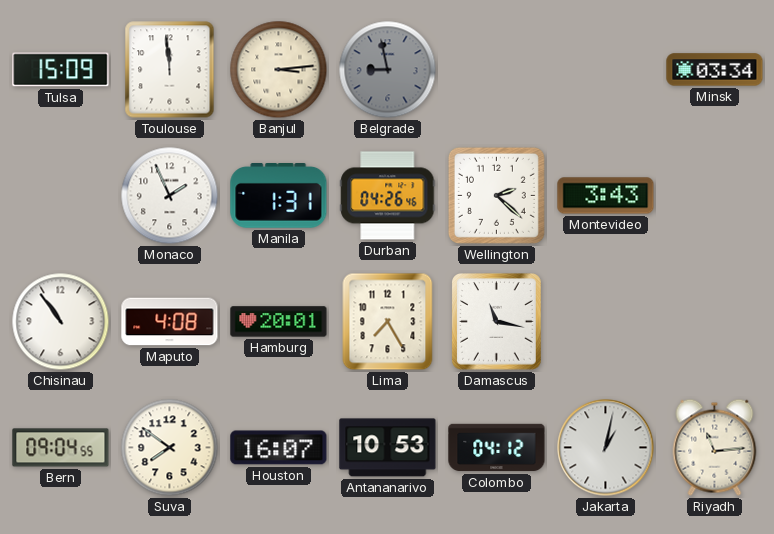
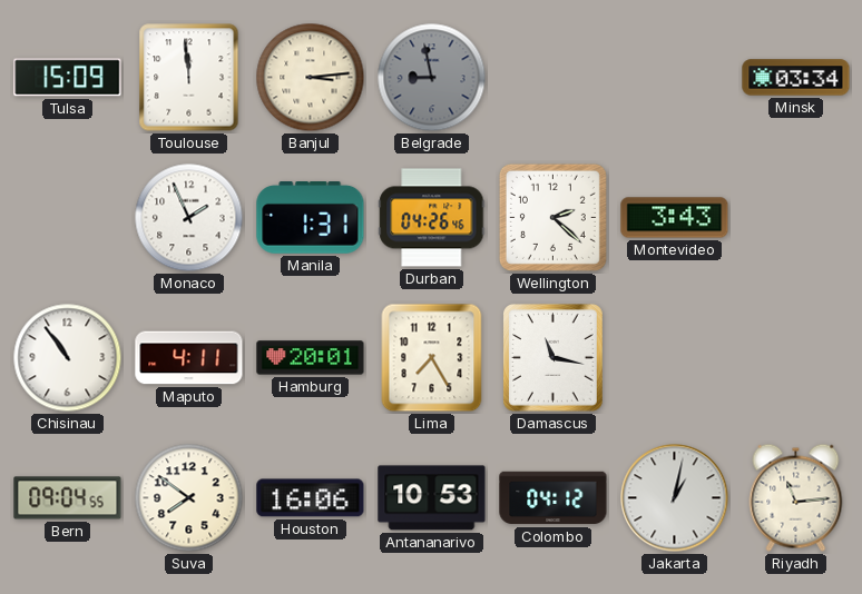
Maputo: 4:08 -> 4:11 (189, 358)
Houston: 16:07 -> 16:06 (311, 498)
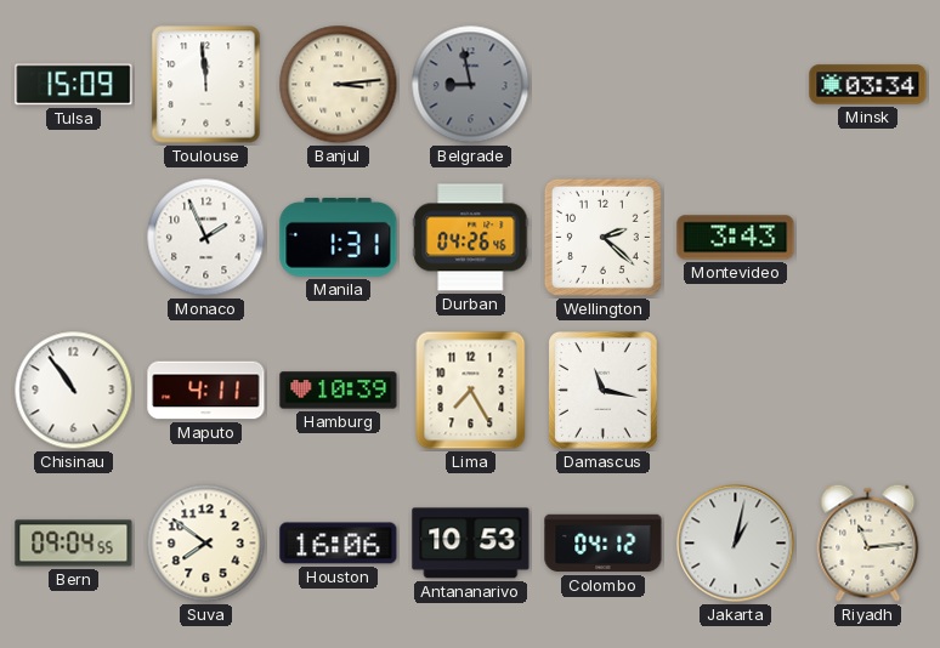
Hamburg: 20:01 -> 10:39 (339, 391)
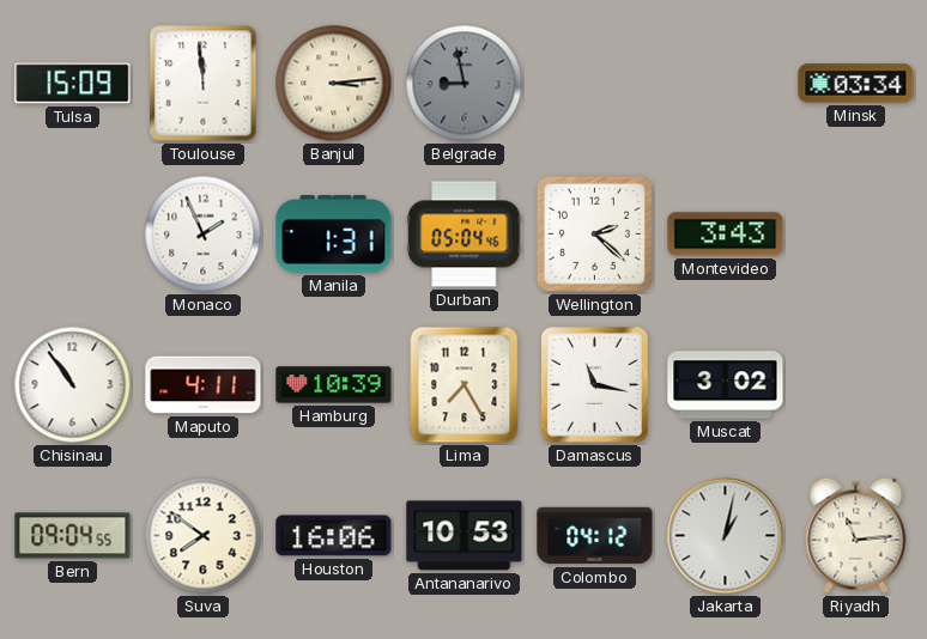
Durban: 04:26 -> 05:04 (465, 235)
Muscat: none -> 3:02 (726, 385)
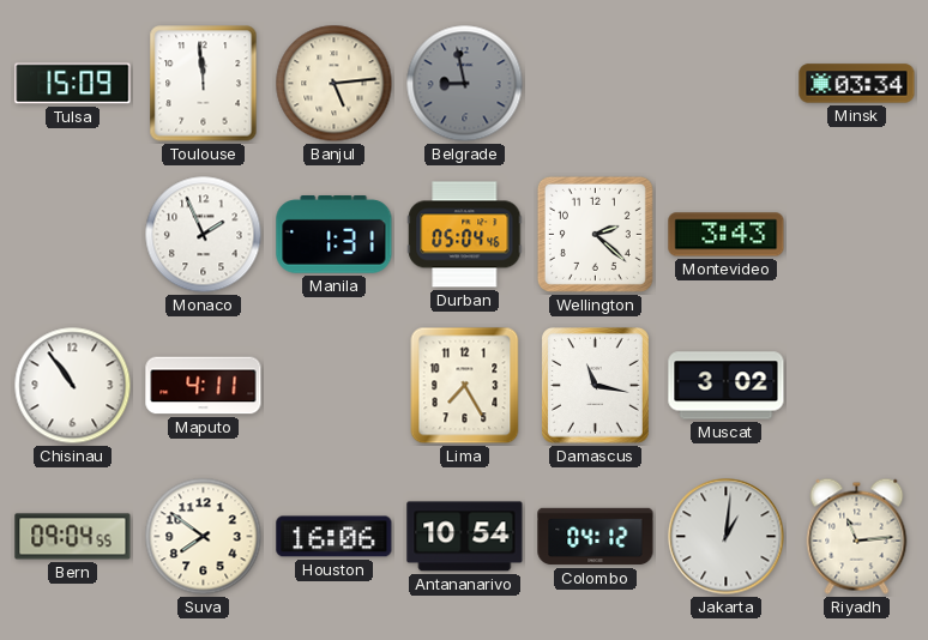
Banjul: 3:14 -> 5:14 (335, 84)
Hamburg: 10:39 -> none (334, 385)
Antananarivo: 10:53 -> 10:54 (465, 537)
Jakarta: 1:02 -> 1:01 (727, 537)
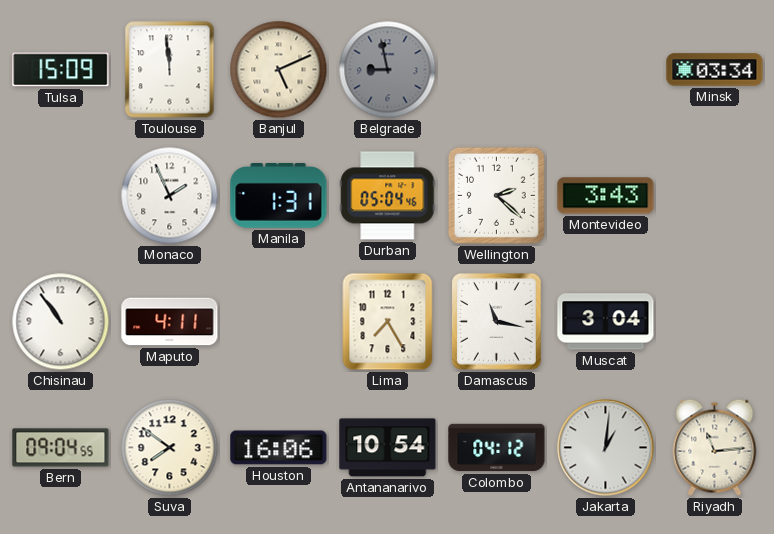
Banjul: 5:14 -> 5:11 (279, 70)
Muscat: 3:02 -> 3:04 (606, 322)
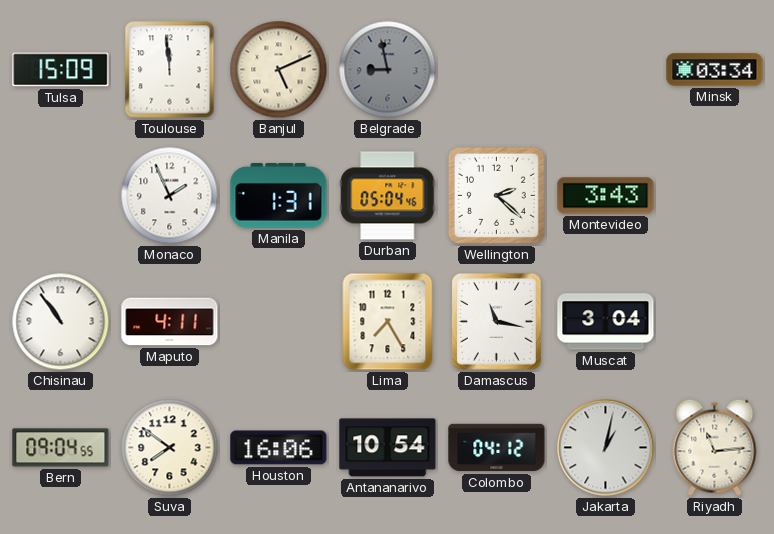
Jakarta: 1:01 -> 1:02 (606, 448)
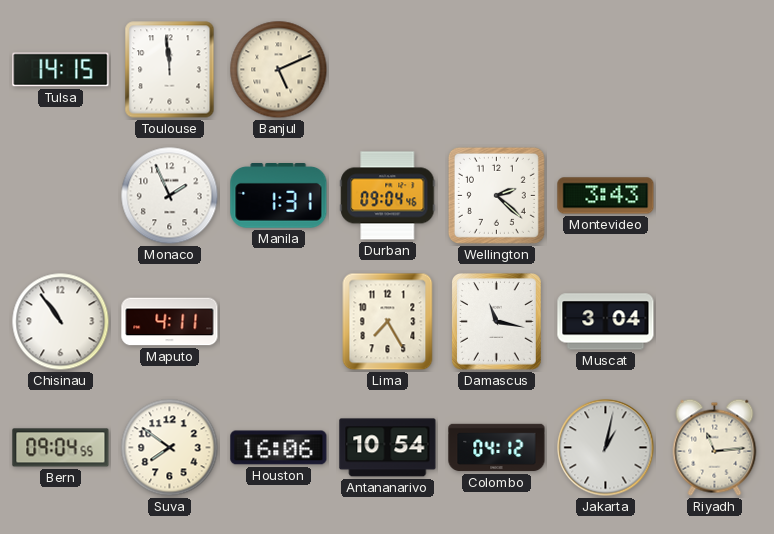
Tulsa: 15:09 -> 14:15 (61, 70)
Belgrade: 8:58 -> none (388, 70)
Minsk: 03:34 -> none (715, 70)
Durban: 05:04 -> 09:04 (388, 196)
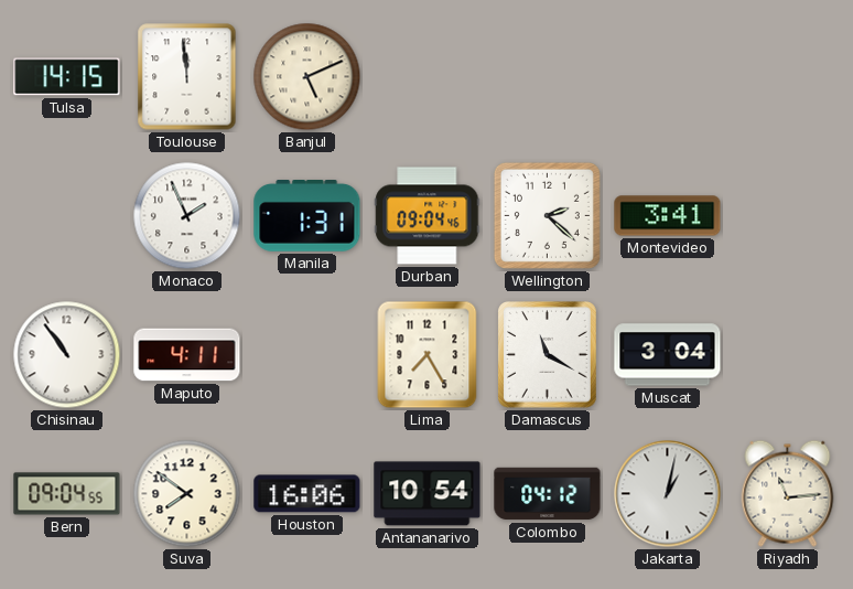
Montevideo: 3:43 -> 3:41 (668, 216)
Damascus: 11:17 -> 11:20 (548, 355)
